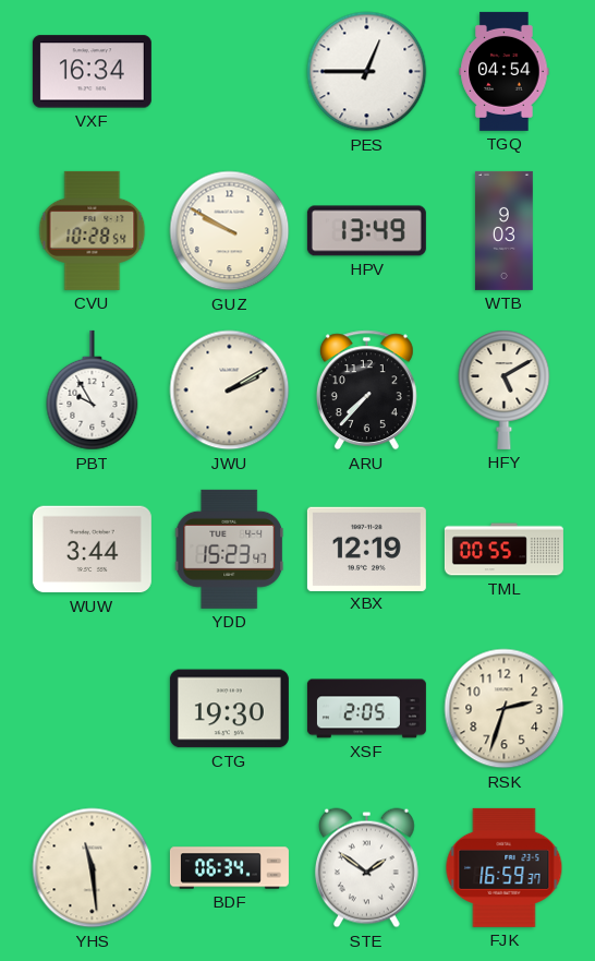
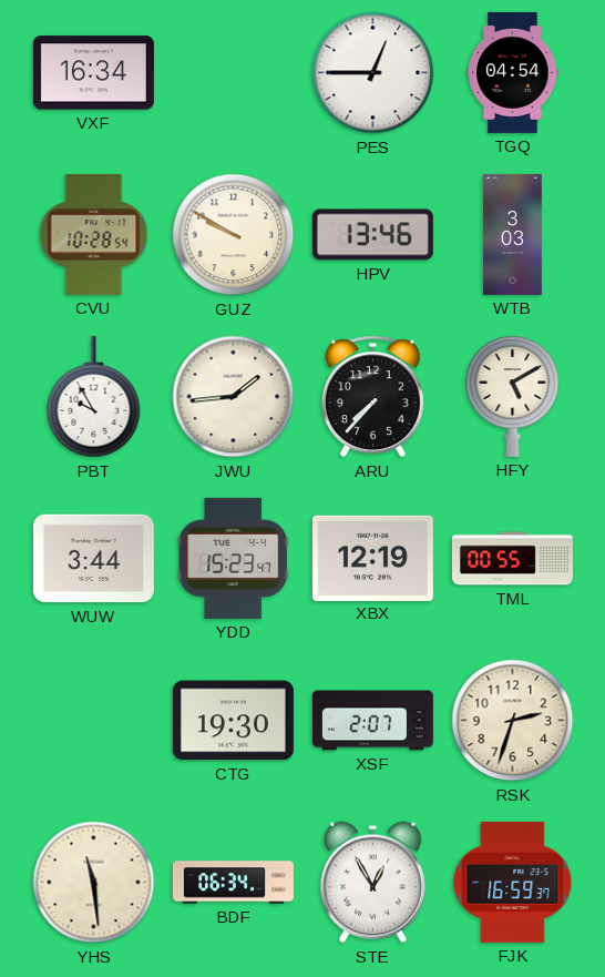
HPV: 13:49 -> 13:46 (372, 235)
WTB: 9:03 -> 3:03 (512, 234)
JWU: 2:10 -> 1:44 (234, 397)
XSF: 2:05 -> 2:07 (372, 721)
STE: 1:51 -> 12:55 (372, 883)
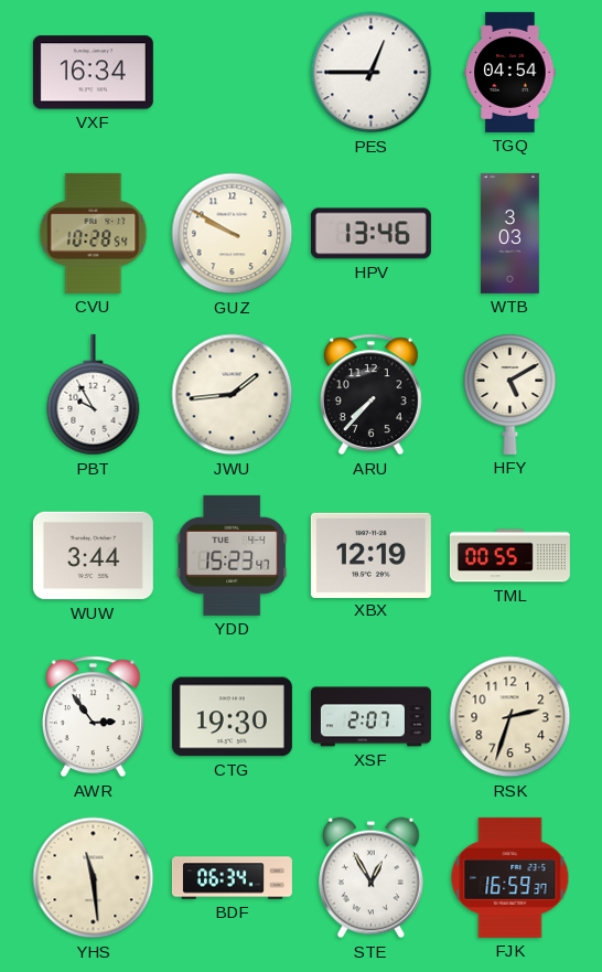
AWR: none -> 2:54 (93, 717)
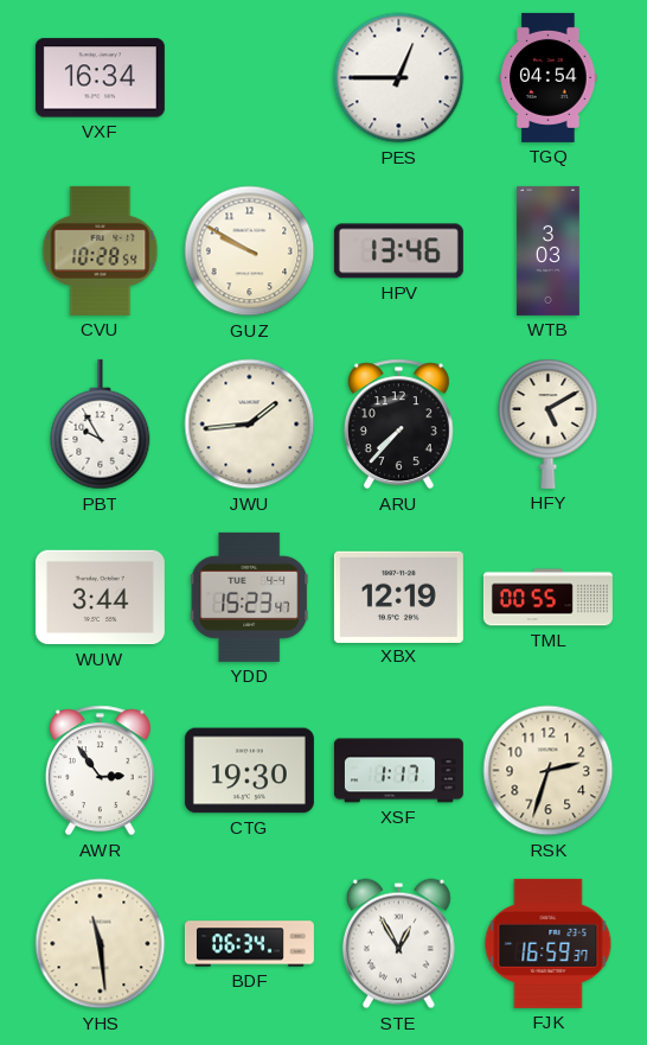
XSF: 2:07 -> 1:17 (398, 771)
